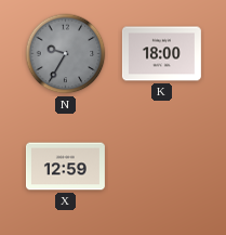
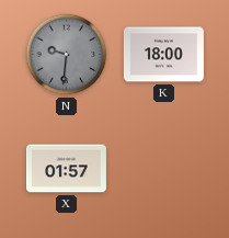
N: 9:35 -> 9:31 (67, 55)
X: 12:59 -> 01:57 (66, 169)
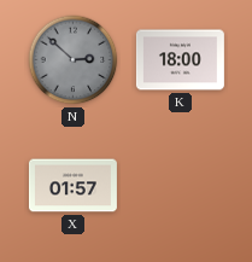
N: 9:31 -> 2:52 (74, 60)
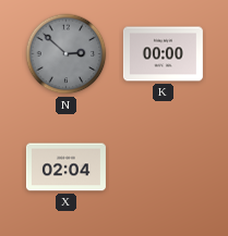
K: 18:00 -> 00:00 (163, 54)
X: 01:57 -> 02:04 (65, 167)
